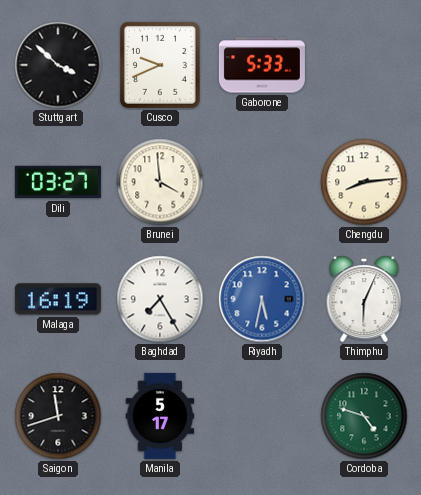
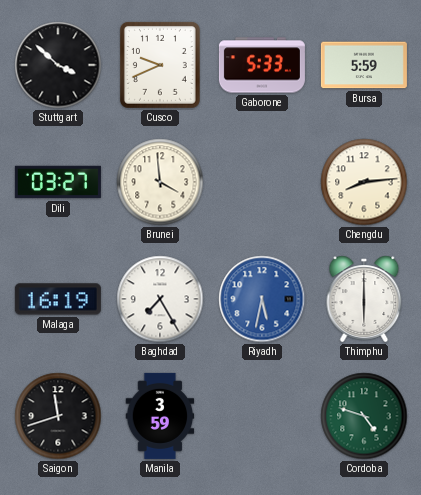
Bursa: none -> 5:59 (364, 65)
Thimphu: 6:04 -> 6:00 (364, 299)
Manila: 5:17 -> 3:59 (160, 416)
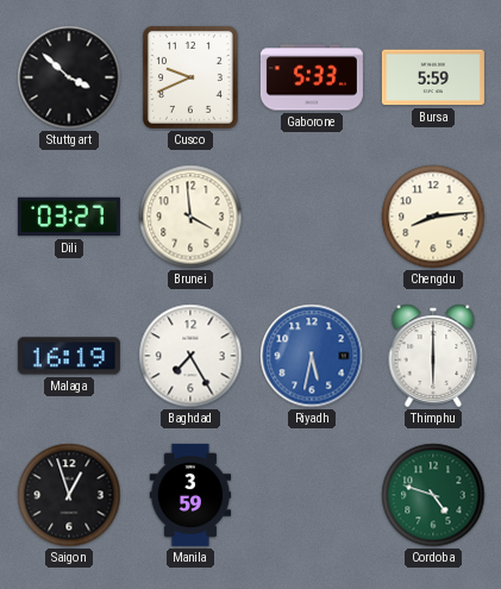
Saigon: 11:42 -> 12:57 (69, 495)
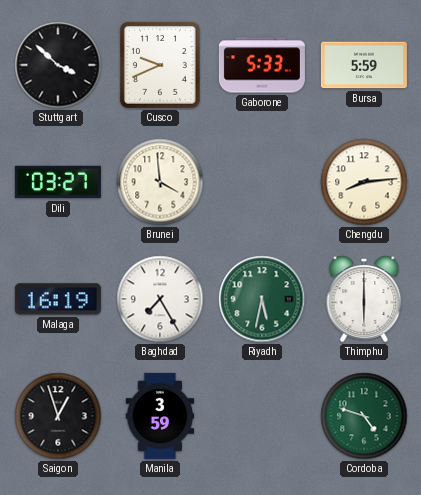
Riyadh dial: blue -> green (262, 299)
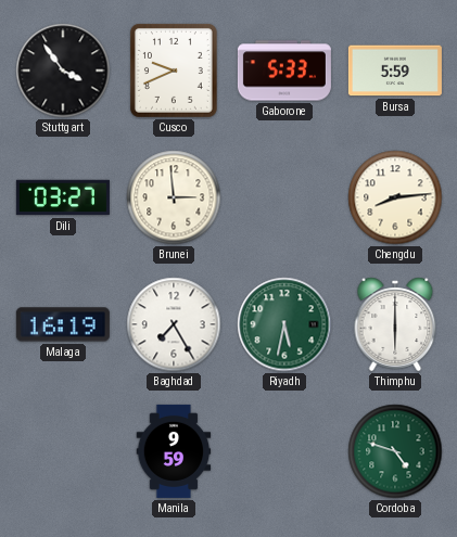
Stuttgart: 3:52 -> 3:54 (63, 71)
Brunei: 3:59 -> 2:59 (174, 197)
Saigon: 12:57 -> none (58, 416)
Manila: 3:59 -> 9:59 (174, 451)
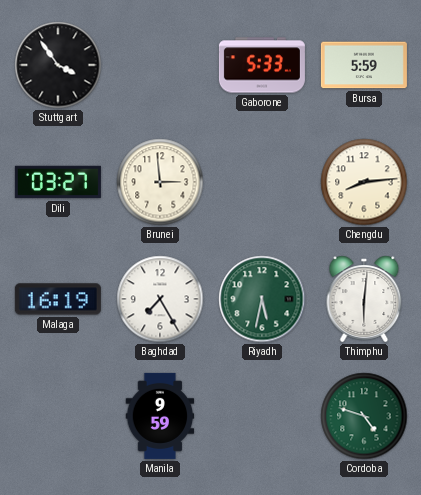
Cusco: 9:41 -> none (174, 71)
Thimphu: 6:00 -> 6:01 (364, 299)
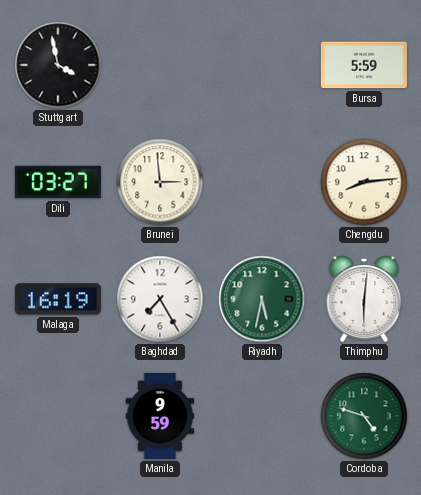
Stuttgart: 3:54 -> 3:58 (58, 65)
Gaborone: 5:33 -> none (262, 65)
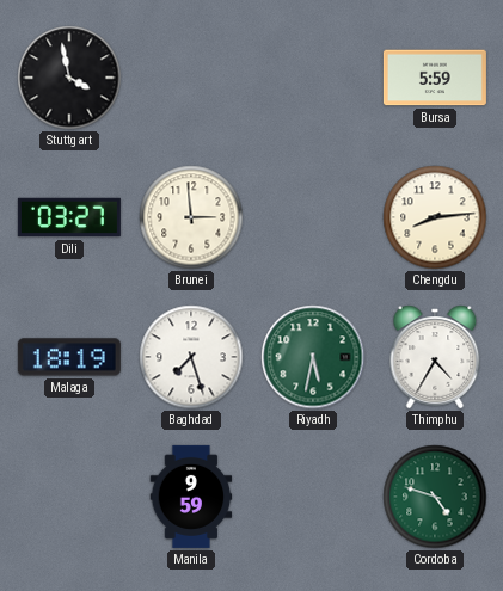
Malaga: 16:19 -> 18:19 (69, 357)
Baghdad: 7:25 -> 7:27 (191, 357)
Thimphu: 6:01 -> 4:35 (435, 357)
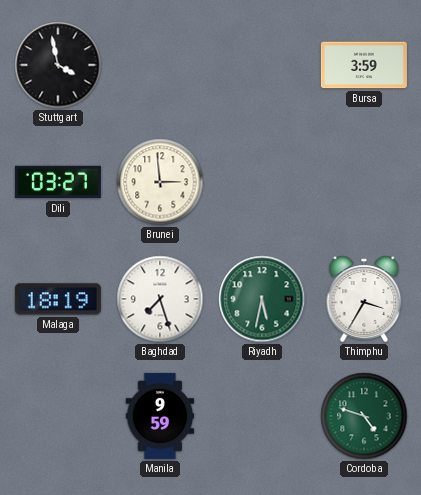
Bursa: 5:59 -> 3:59 (364, 65)
Chengdu: 8:14 -> none (435, 217)
Thimphu: 4:35 -> 3:35 (364, 299)
